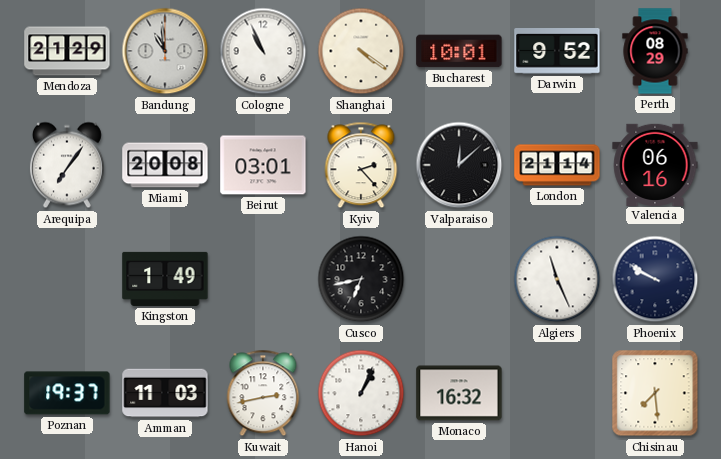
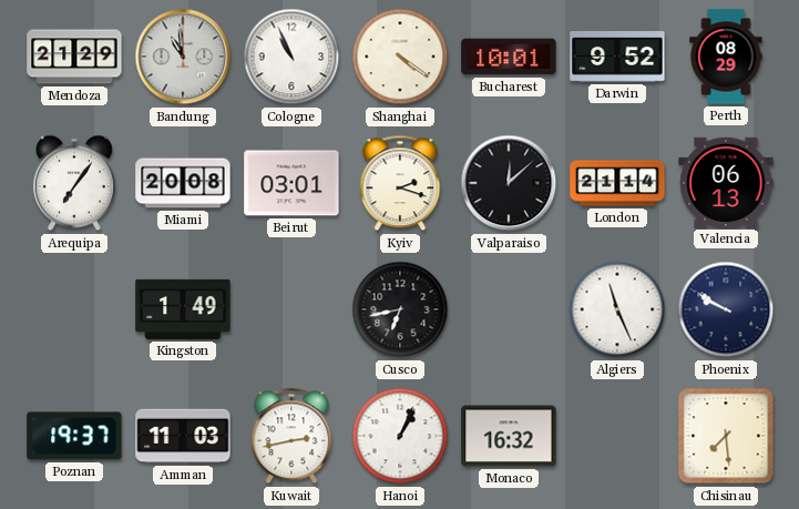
Kyiv: 2:23 -> 2:18 (400, 183)
Valencia: 06:16 -> 06:13 (726, 182)
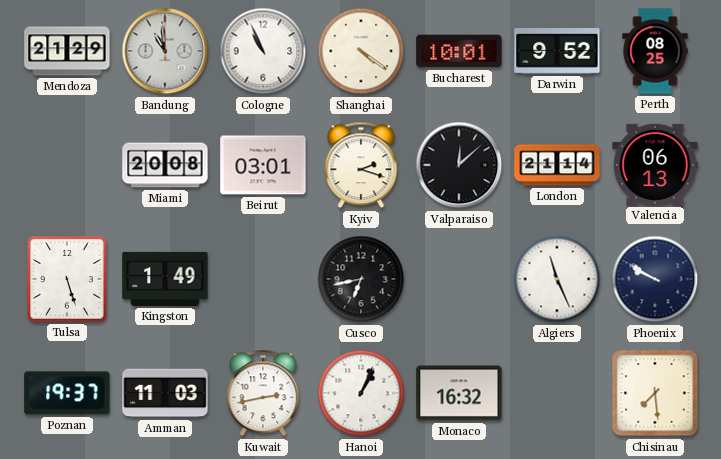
Perth: 08:29 -> 08:25 (655, 51)
Arequipa: 7:06 -> none (74, 183)
Tulsa: none -> 5:27 (67, 279)
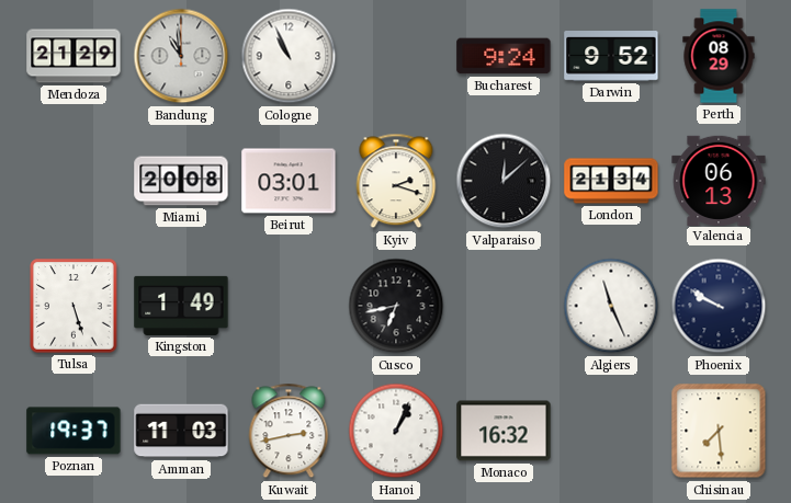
Shanghai: 4:21 -> none (361, 51)
Bucharest: 10:01 -> 9:24 (504, 56)
Perth: 08:25 -> 08:29 (719, 56)
London: 21:14 -> 21:34 (611, 181)
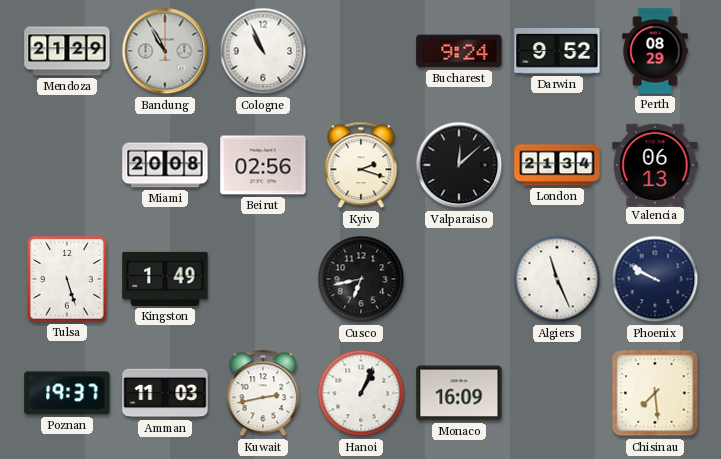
Bandung: 10:59 -> 10:55 (165, 51)
Beirut: 03:01 -> 02:56 (263, 165)
Monaco: 16:32 -> 16:09 (459, 393)
